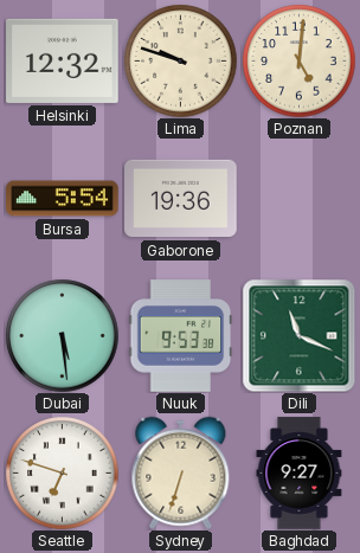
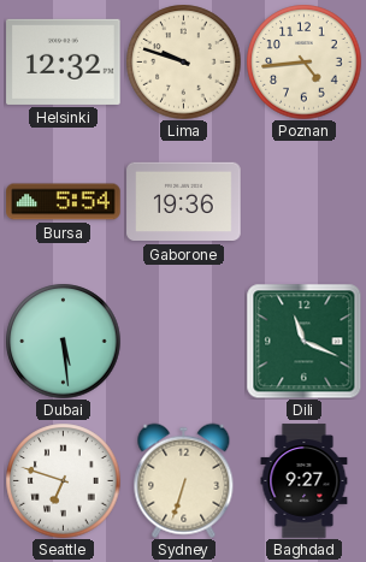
Poznan: 5:01 -> 4:44 (303, 61)
Nuuk: 9:53 -> none (181, 336)
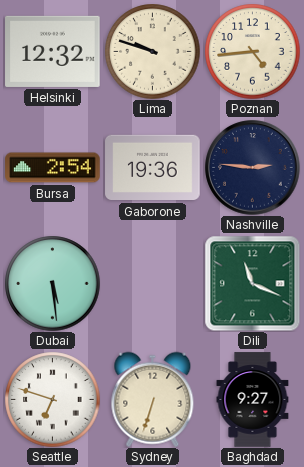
Bursa: 5:54 -> 2:54 (53, 168)
Nashville: none -> 2:46 (253, 168)
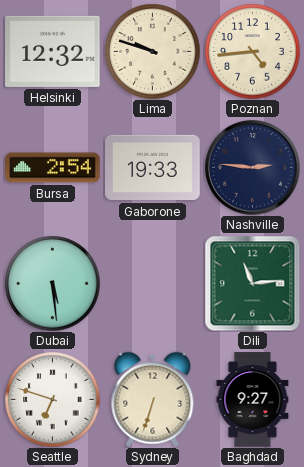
Gaborone: 19:36 -> 19:33 (153, 168)
Dili: 11:19 -> 11:14 (252, 283)
